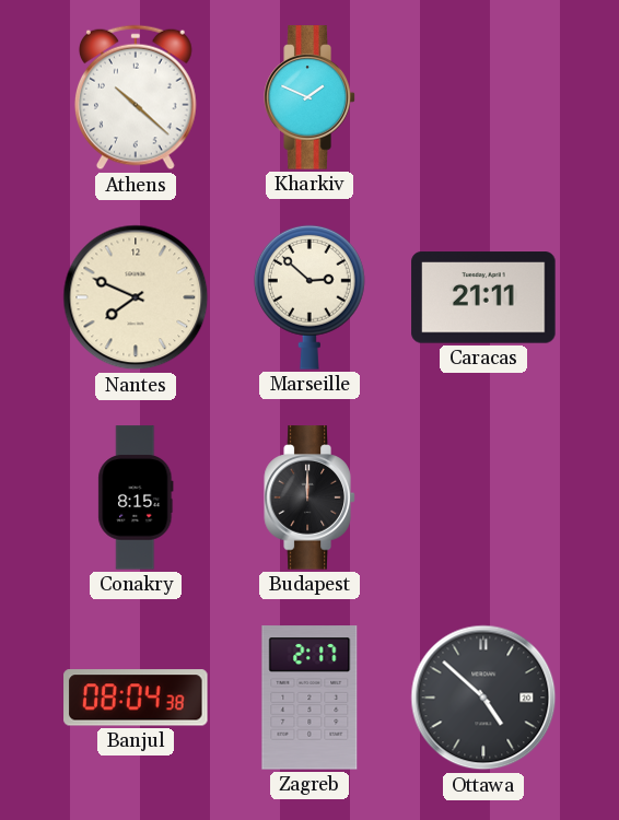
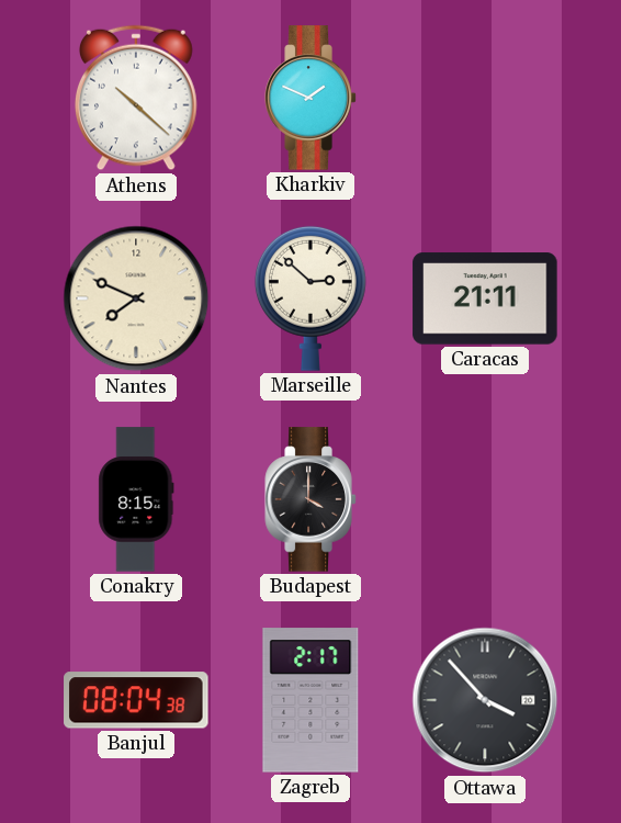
Budapest: 12:00 -> 4:00 (310, 499)
Ottawa: 4:52 -> 3:53 (485, 700)
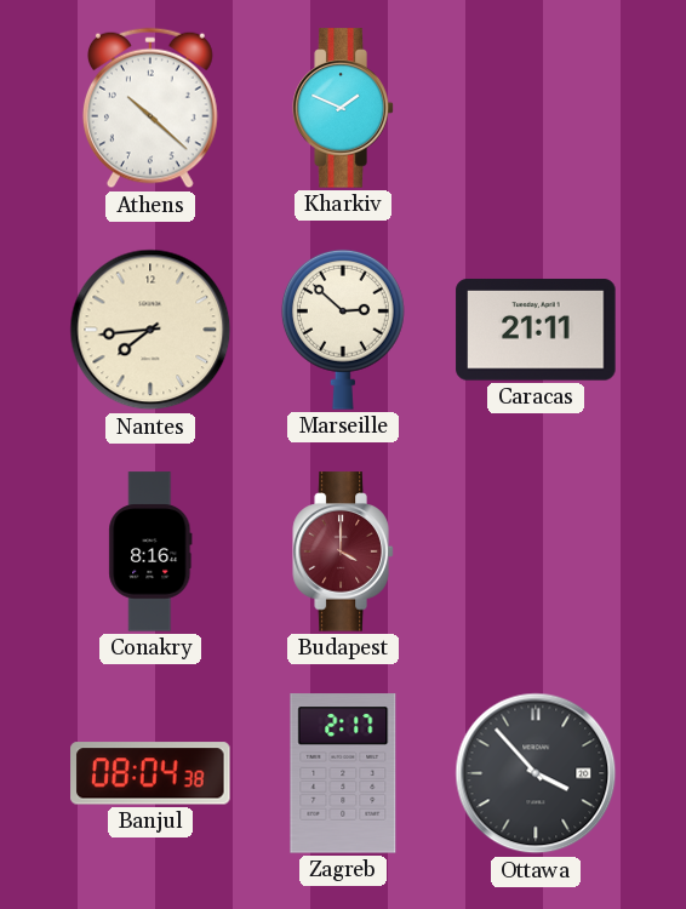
Nantes: 7:49 -> 7:44 (150, 330)
Conakry: 8:15 -> 8:16 (150, 551)
Budapest dial: black -> burgundy (343, 551)
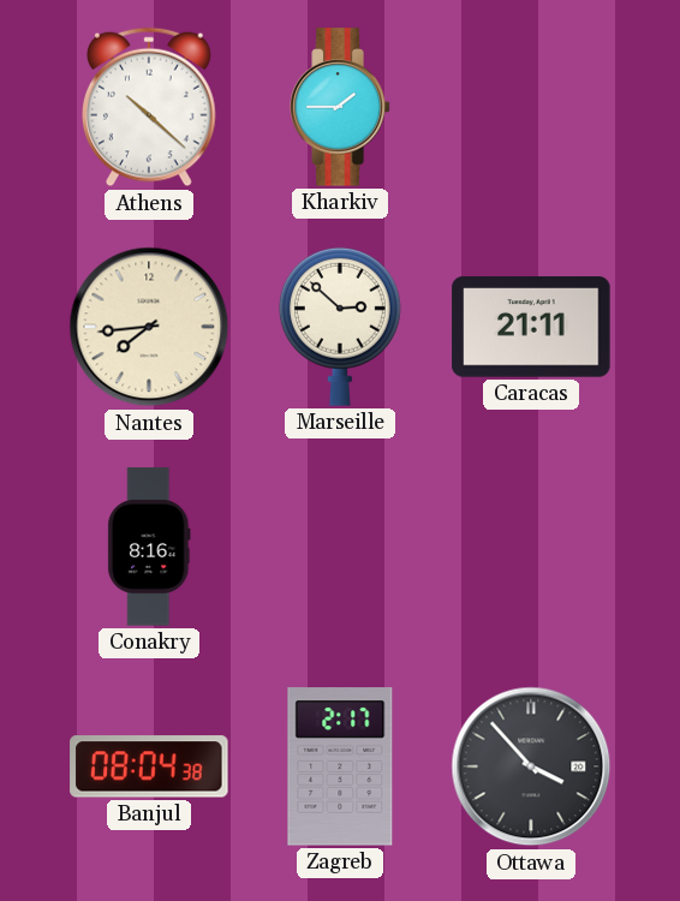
Kharkiv: 1:49 -> 1:45 (340, 107)
Budapest: 4:00 -> none (343, 551)
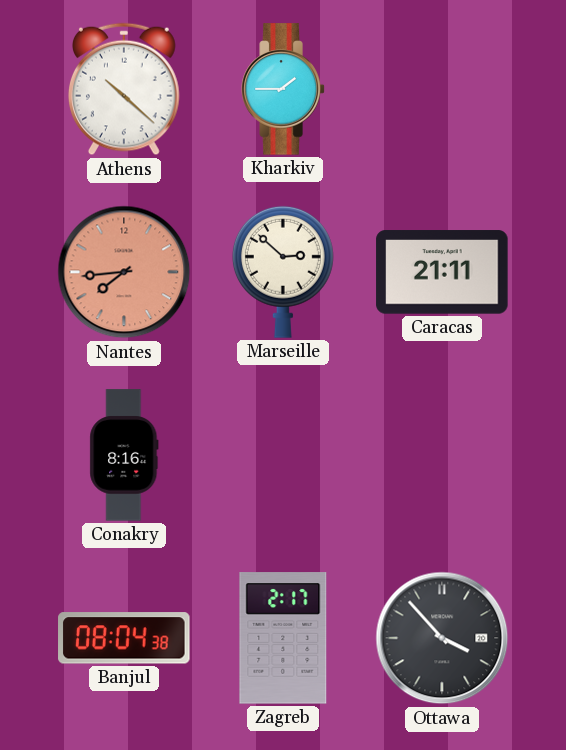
Nantes dial: cream -> salmon (124, 272)
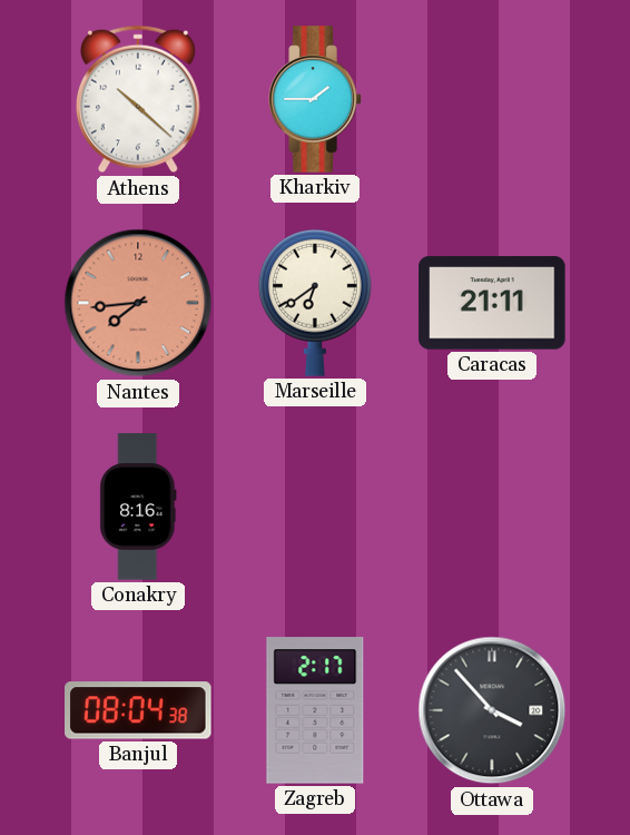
Marseille: 2:52 -> 6:39 (315, 303)
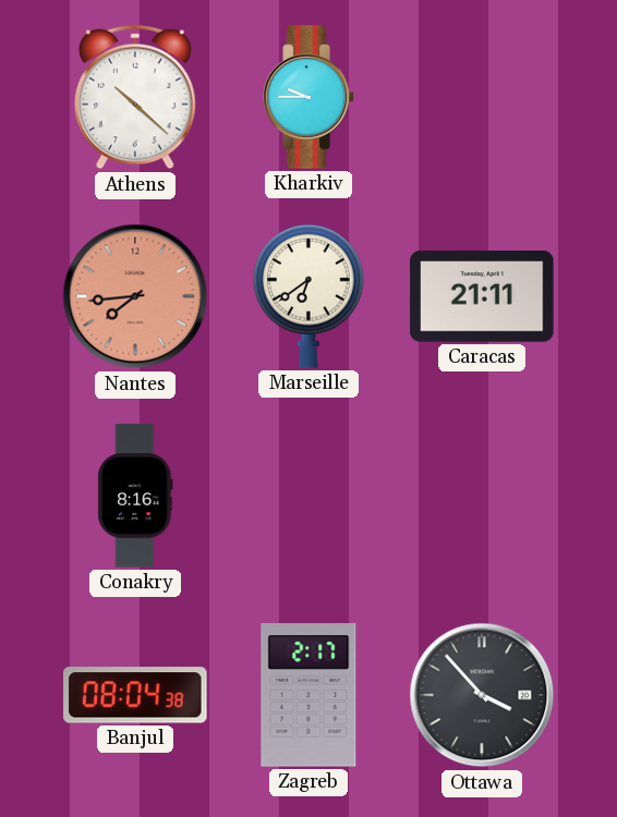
Kharkiv: 1:45 -> 9:45 (308, 97)
